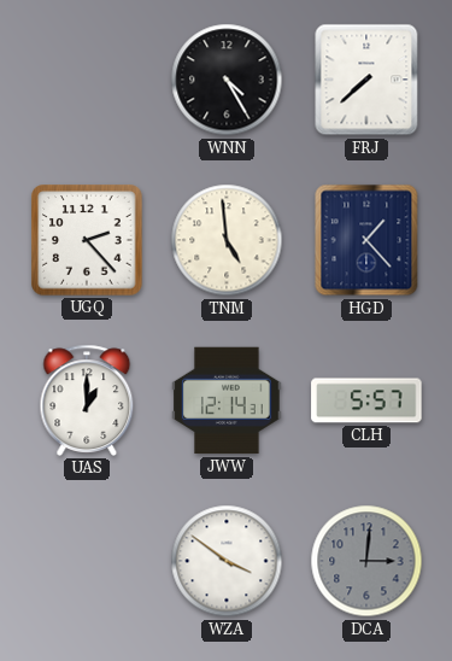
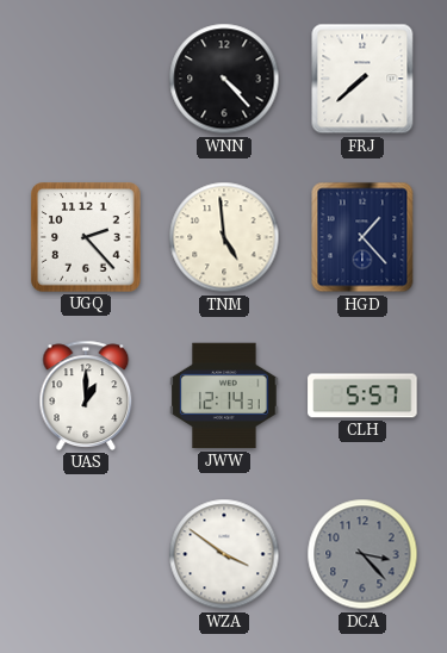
WNN: 4:25 -> 4:23 (224, 79)
DCA: 3:01 -> 3:23 (362, 554)
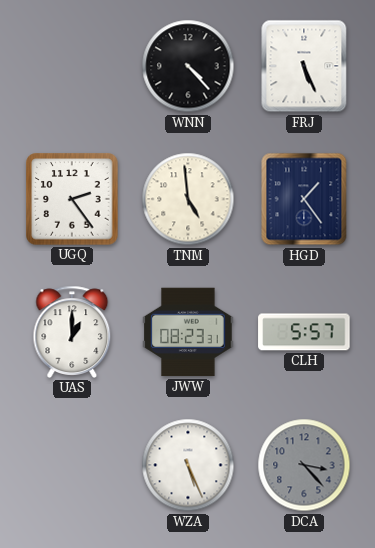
FRJ: 7:38 -> 5:26 (304, 66)
UGQ: 2:23 -> 2:24 (72, 199)
HGD: 1:23 -> 1:24 (304, 199)
JWW: 12:14 -> 08:23 (188, 332)
WZA: 3:51 -> 5:26 (188, 465)
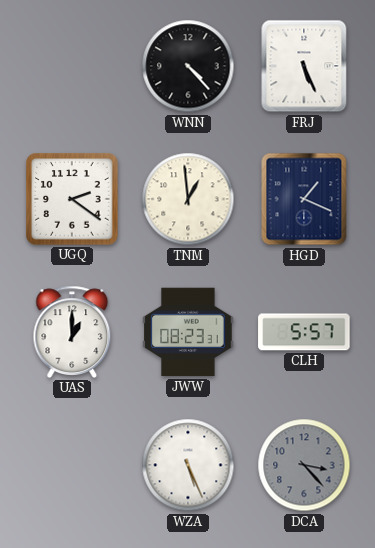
UGQ: 2:24 -> 2:21 (72, 199)
TNM: 4:59 -> 12:59 (188, 199)
HGD: 1:24 -> 1:19 (304, 199)
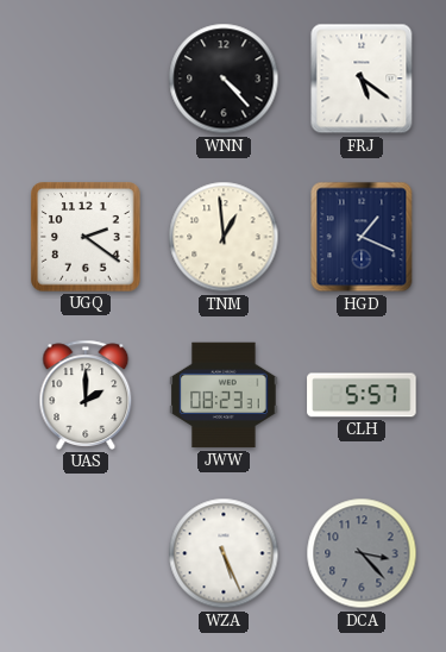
FRJ: 5:26 -> 5:21 (362, 79)
UAS: 1:00 -> 2:00 (86, 395)
